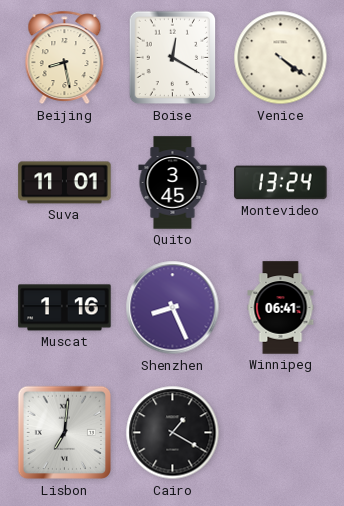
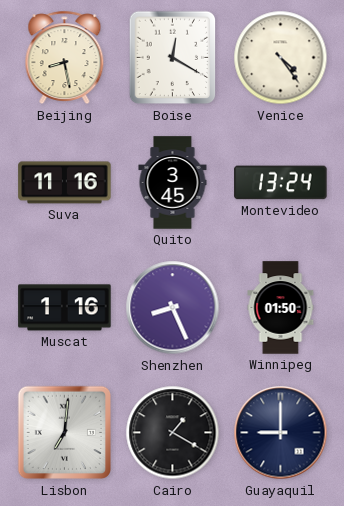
Venice: 4:21 -> 4:24 (281, 58)
Suva: 11:01 -> 11:16 (65, 183)
Winnipeg: 06:41 -> 01:50 (281, 308)
Guayaquil: none -> 9:00 (281, 433)
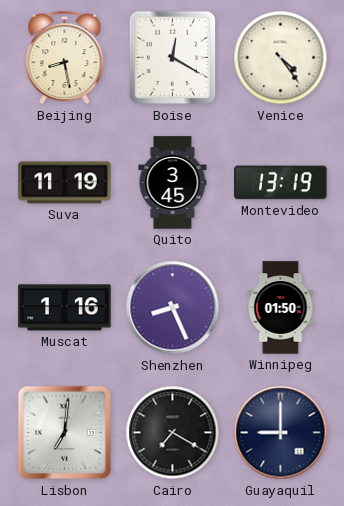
Suva: 11:16 -> 11:19 (65, 183)
Montevideo: 13:24 -> 13:19 (281, 183)
Cairo: 1:20 -> 7:20 (173, 433)
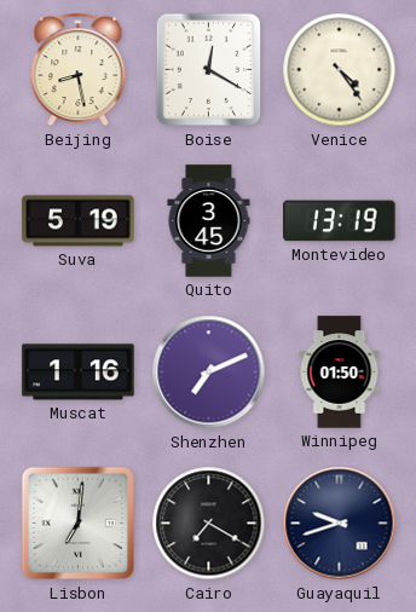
Suva: 11:19 -> 5:19 (79, 221)
Shenzhen: 8:26 -> 7:11 (209, 373)
Guayaquil: 9:00 -> 9:42 (340, 524)
